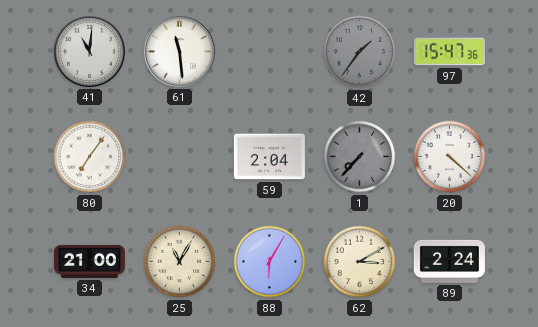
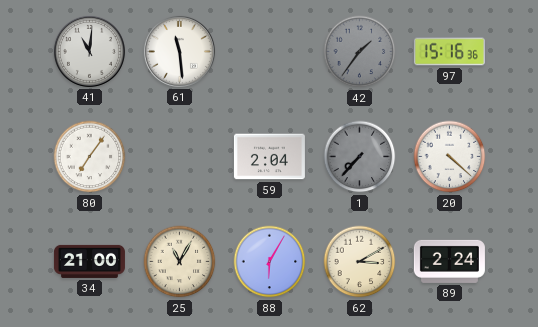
97: 15:47 -> 15:16 (449, 52)
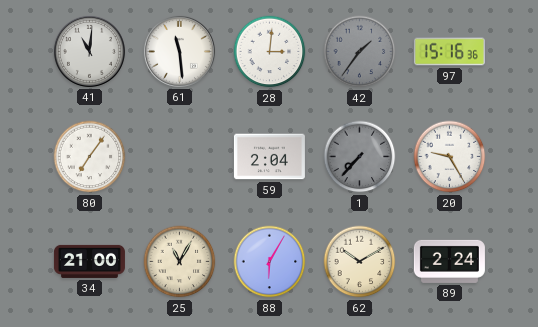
28: none -> 3:01 (270, 52)
20: 4:22 -> 9:25 (450, 157)
62: 3:10 -> 10:10 (360, 262)
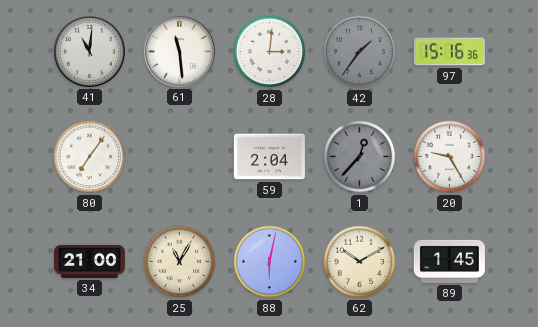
1: 7:37 -> 12:37 (360, 157)
88: 6:05 -> 6:02 (270, 262)
89: 2:24 -> 1:45 (449, 261)
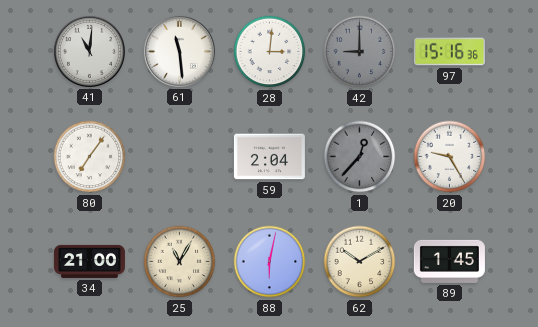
42: 1:36 -> 9:00 (360, 52)
